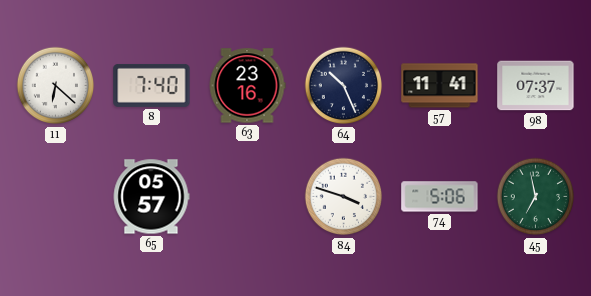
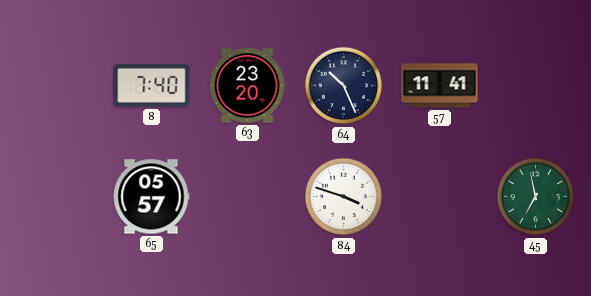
11: 6:22 -> none (56, 86)
63: 23:16 -> 23:20 (247, 86)
98: 07:37 -> none (536, 86)
74: 5:06 -> none (440, 197)
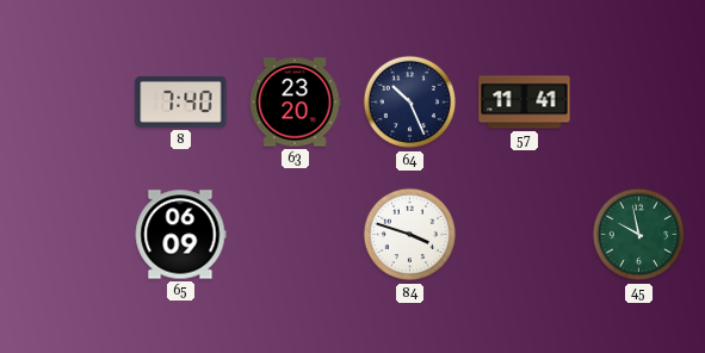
65: 05:57 -> 06:09 (180, 235)
45: 6:58 -> 9:58 (639, 235)
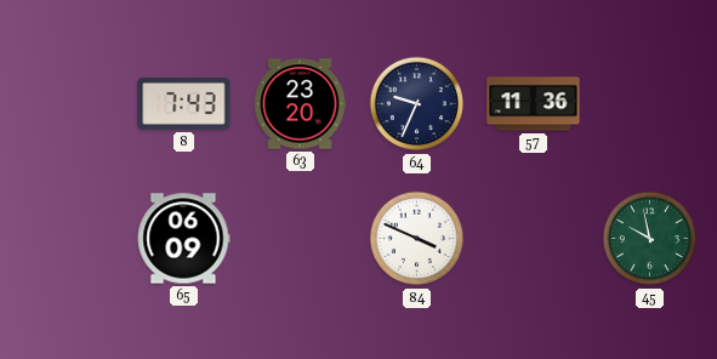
8: 7:40 -> 7:43 (184, 103)
64: 10:26 -> 9:34 (417, 104)
57: 11:41 -> 11:36 (534, 104)
84: 3:48 -> 3:49 (417, 239)
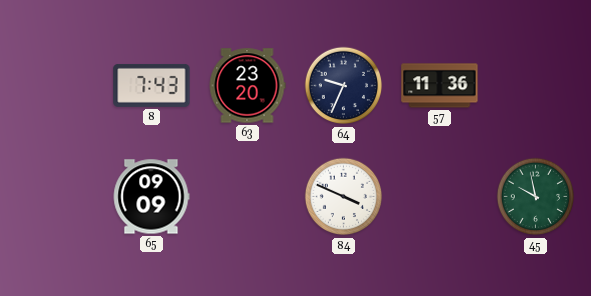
65: 06:09 -> 09:09 (151, 197)
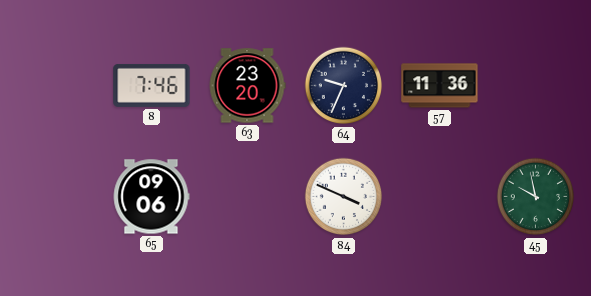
8: 7:43 -> 7:46 (152, 85)
65: 09:09 -> 09:06 (151, 197)
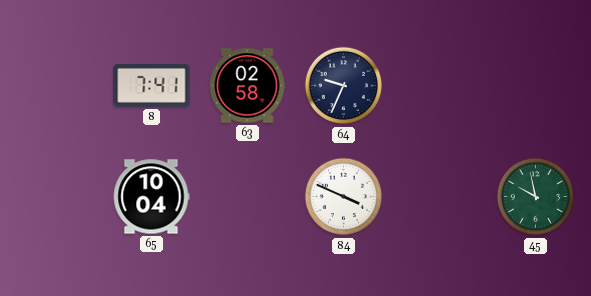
8: 7:46 -> 7:41 (152, 85)
63: 23:20 -> 02:58 (247, 86)
57: 11:36 -> none (440, 86)
65: 09:06 -> 10:04 (151, 197)
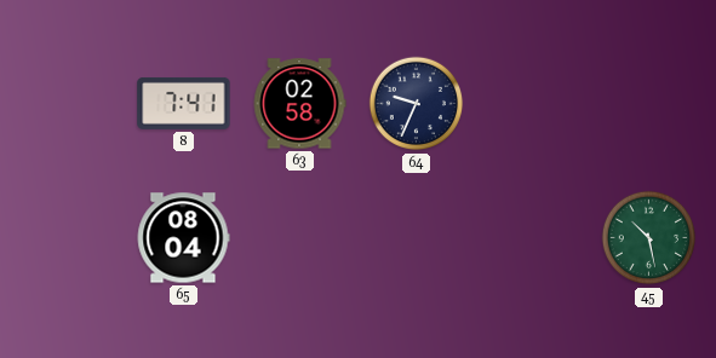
65: 10:04 -> 08:04 (183, 238)
84: 3:49 -> none (344, 197)
45: 9:58 -> 10:28 (649, 238)
